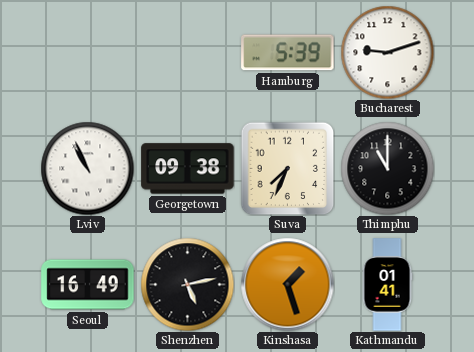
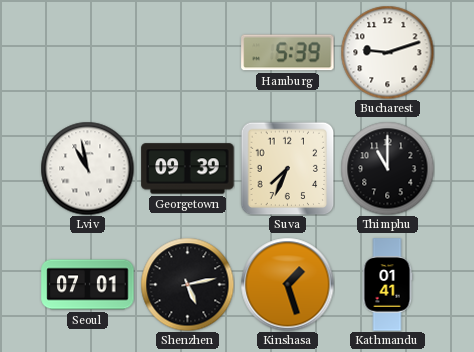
Lviv: 10:56 -> 10:58 (87, 168)
Georgetown: 09:38 -> 09:39 (188, 169)
Seoul: 16:49 -> 07:01 (88, 285)
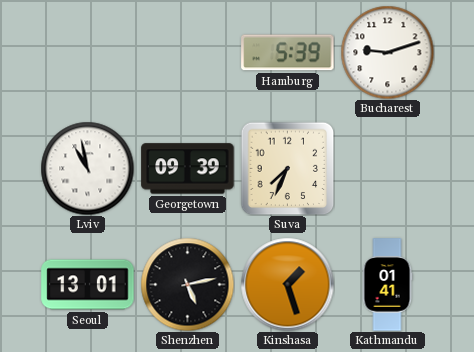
Thimphu: 11:00 -> none (387, 168)
Seoul: 07:01 -> 13:01 (88, 285)
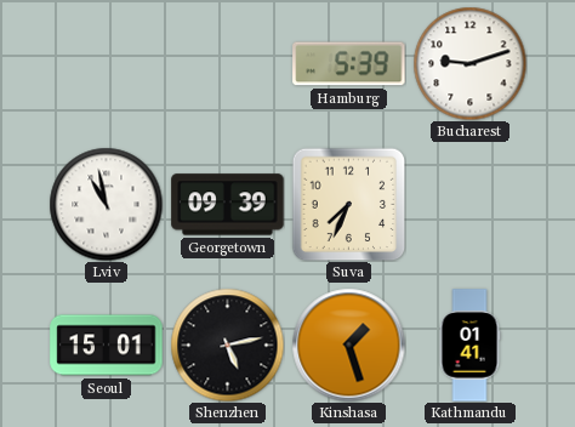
Seoul: 13:01 -> 15:01 (107, 346)
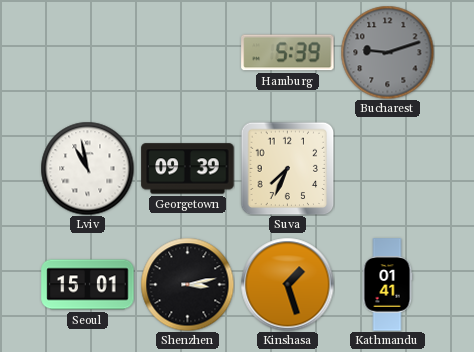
Bucharest dial: white -> grey (387, 52)
Shenzhen: 5:13 -> 3:13 (187, 284)
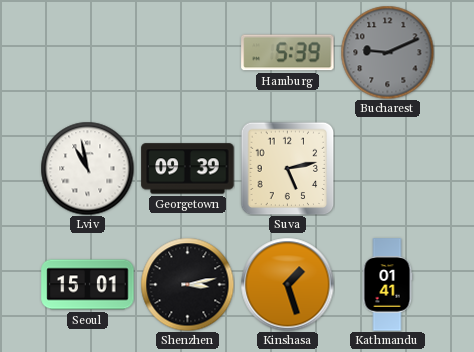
Bucharest: 9:12 -> 9:11 (387, 52)
Suva: 7:34 -> 5:13 (287, 168)
